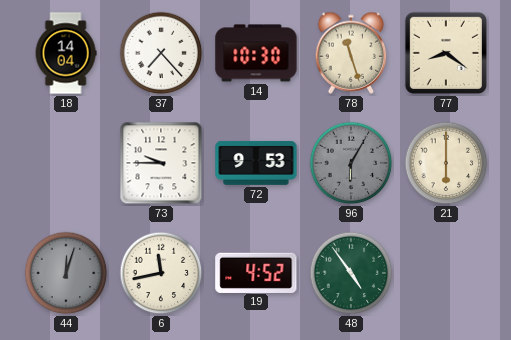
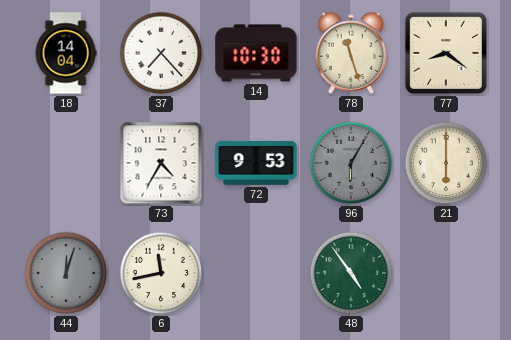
73: 9:45 -> 4:35 (161, 163)
19: 4:52 -> none (256, 272)
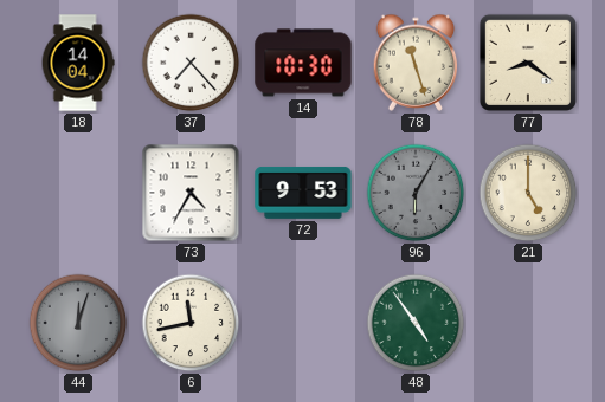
21: 6:00 -> 5:00 (528, 193)
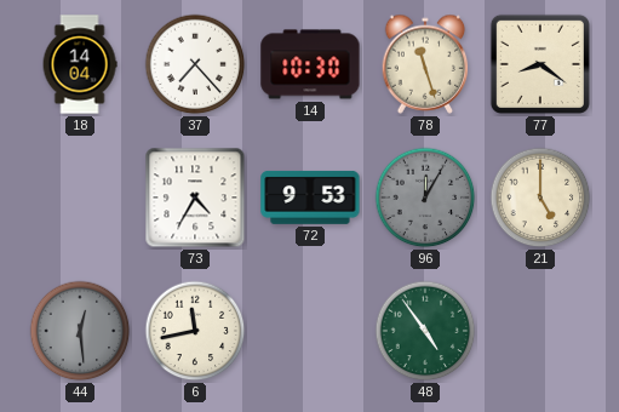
96: 6:05 -> 12:05 (425, 198)
44: 12:03 -> 12:29 (80, 331)
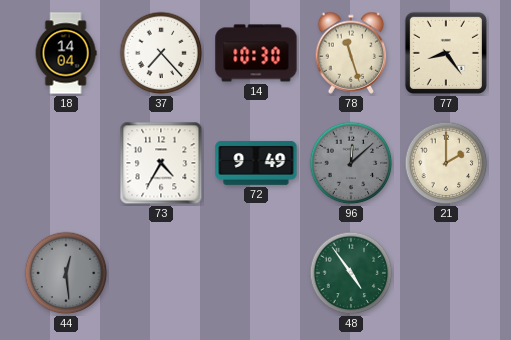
77: 8:21 -> 8:24 (446, 53)
72: 9:53 -> 9:49 (256, 163)
96: 12:05 -> 12:08 (351, 163)
21: 5:00 -> 2:00 (446, 163)
6: 11:43 -> none (195, 331)
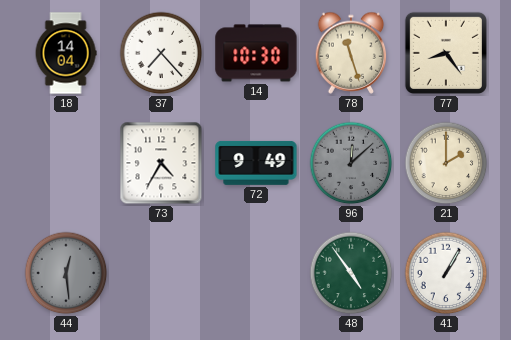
41: none -> 1:05 (446, 273)
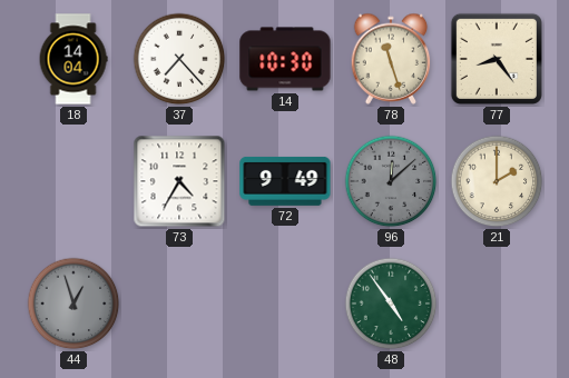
44: 12:29 -> 12:57 (73, 304)
41: 1:05 -> none (446, 273)
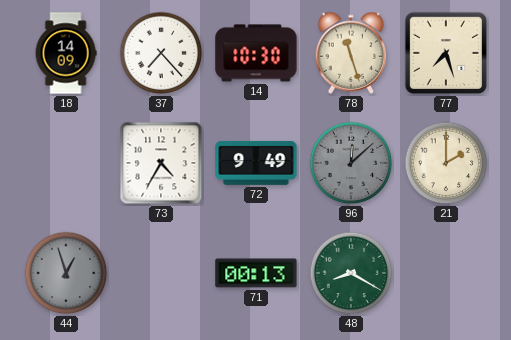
18: 14:04 -> 14:09 (66, 53)
77: 8:24 -> 7:27 (446, 53)
71: none -> 00:13 (256, 273)
48: 4:54 -> 8:20 (351, 273)
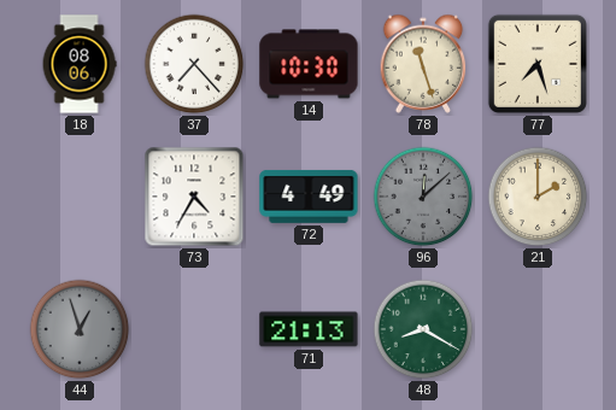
18: 14:09 -> 08:06 (80, 64)
72: 9:49 -> 4:49 (309, 197)
71: 00:13 -> 21:13 (309, 329)
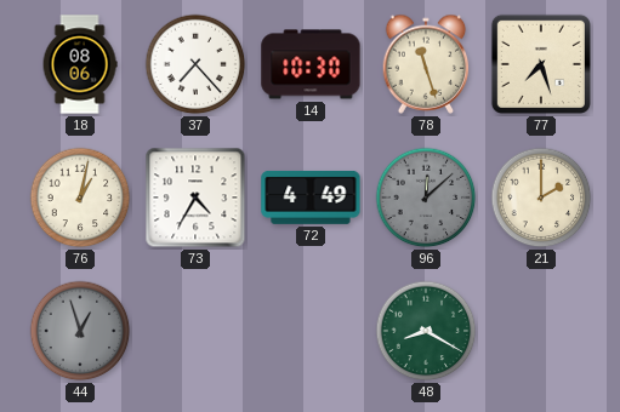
76: none -> 1:02 (80, 198)
71: 21:13 -> none (309, 329)
